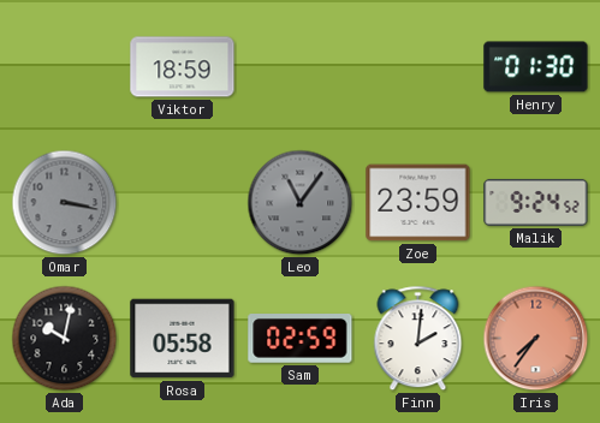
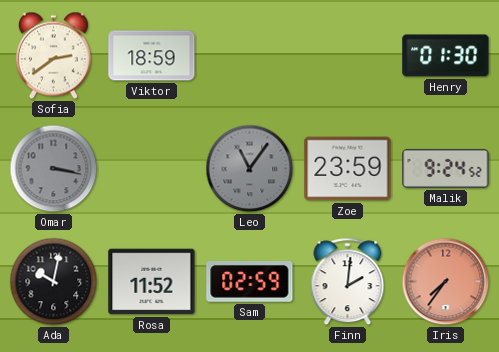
Sofia: none -> 2:39 (53, 56)
Rosa: 05:58 -> 11:52 (152, 282)
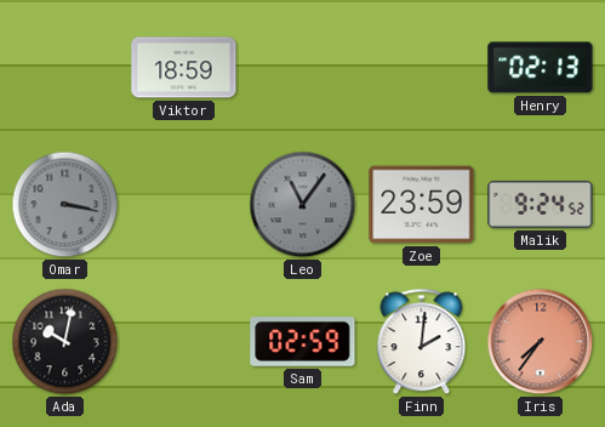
Sofia: 2:39 -> none (53, 56)
Henry: 01:30 -> 02:13 (541, 68)
Rosa: 11:52 -> none (152, 282)
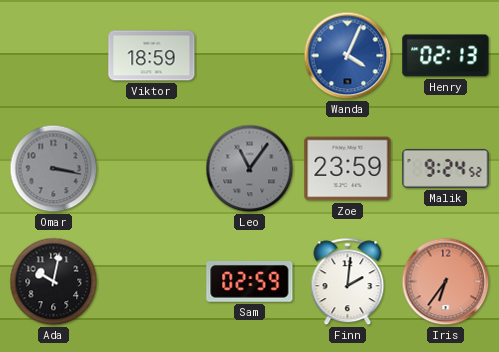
Wanda: none -> 4:04 (348, 56)
Iris: 7:36 -> 6:36 (446, 282)
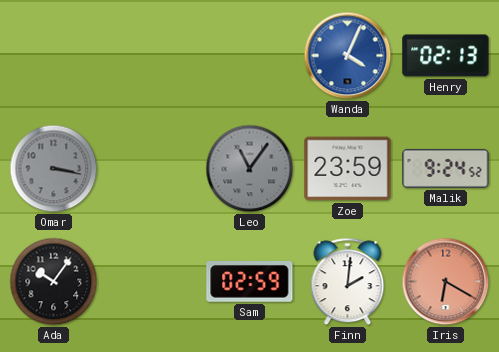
Viktor: 18:59 -> none (152, 56)
Ada: 10:02 -> 10:06 (54, 282)
Iris: 6:36 -> 6:20 (446, 282)
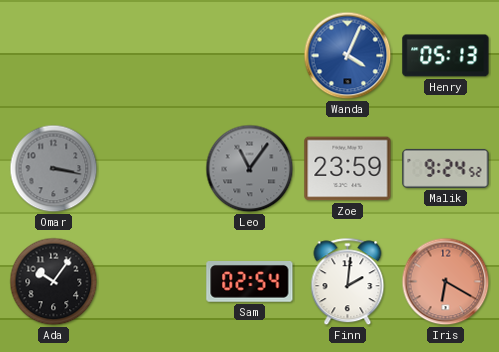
Henry: 02:13 -> 05:13 (446, 56)
Sam: 02:59 -> 02:54 (250, 282)
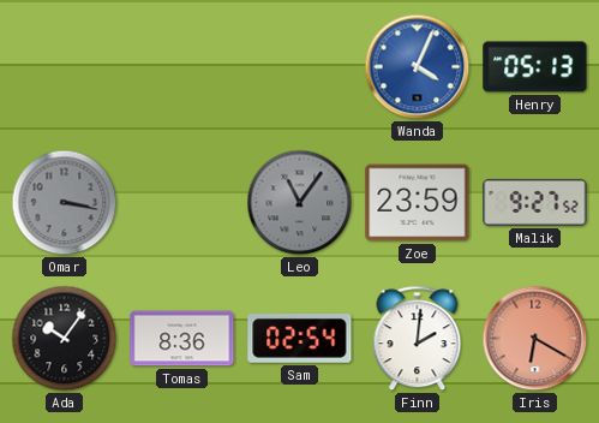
Malik: 9:24 -> 9:27 (535, 202)
Tomas: none -> 8:36 (182, 339)
